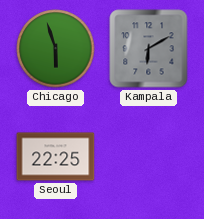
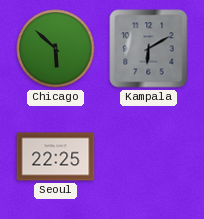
Chicago: 5:57 -> 5:52 (56, 49)
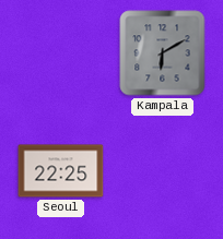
Chicago: 5:52 -> none (56, 49)
